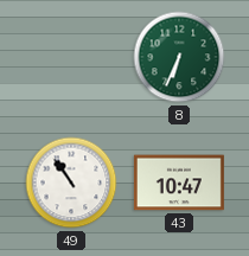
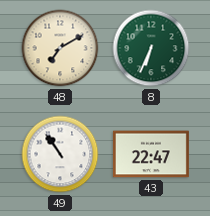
48: none -> 7:10 (60, 48)
43: 10:47 -> 22:47 (151, 154)
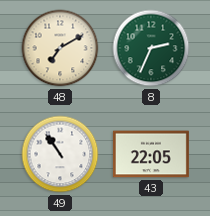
8: 6:34 -> 2:34 (151, 48)
43: 22:47 -> 22:05 (151, 154)
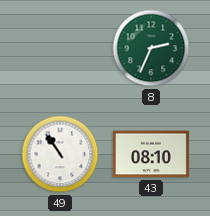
48: 7:10 -> none (60, 48)
43: 22:05 -> 08:10 (151, 154)
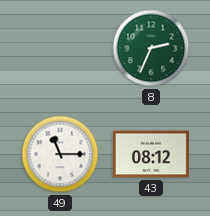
49: 10:54 -> 11:15 (60, 154)
43: 08:10 -> 08:12 (151, 154)
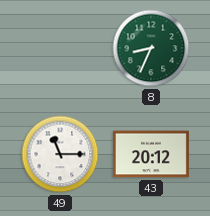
8: 2:34 -> 8:34 (151, 48)
43: 08:12 -> 20:12 (151, 154)
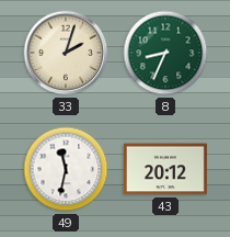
33: none -> 2:03 (66, 53)
49: 11:15 -> 11:32 (66, 169)
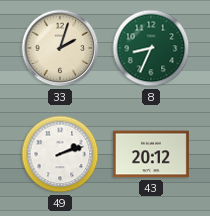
49: 11:32 -> 2:12 (60, 154)
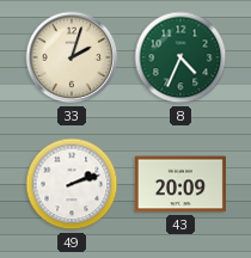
8: 8:34 -> 4:34 (180, 57)
43: 20:12 -> 20:09 (180, 184)
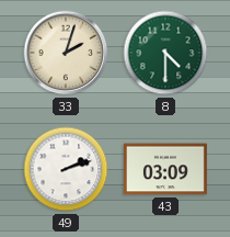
8: 4:34 -> 4:30 (165, 53)
43: 20:09 -> 03:09 (165, 169)
